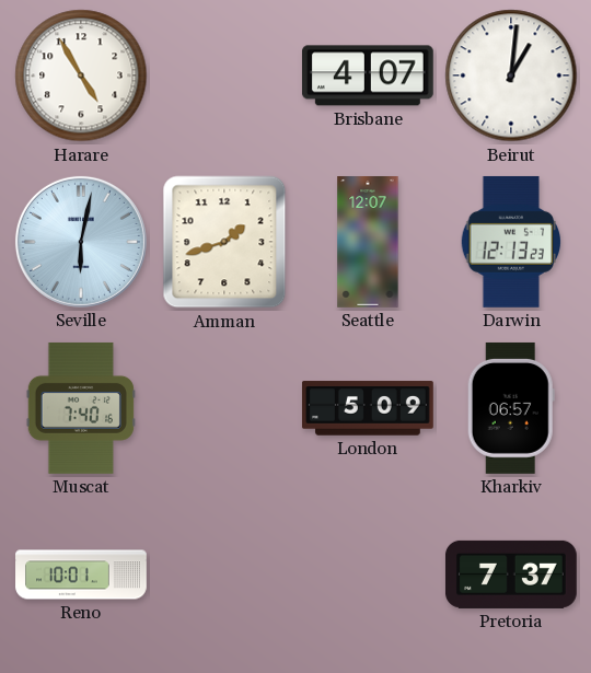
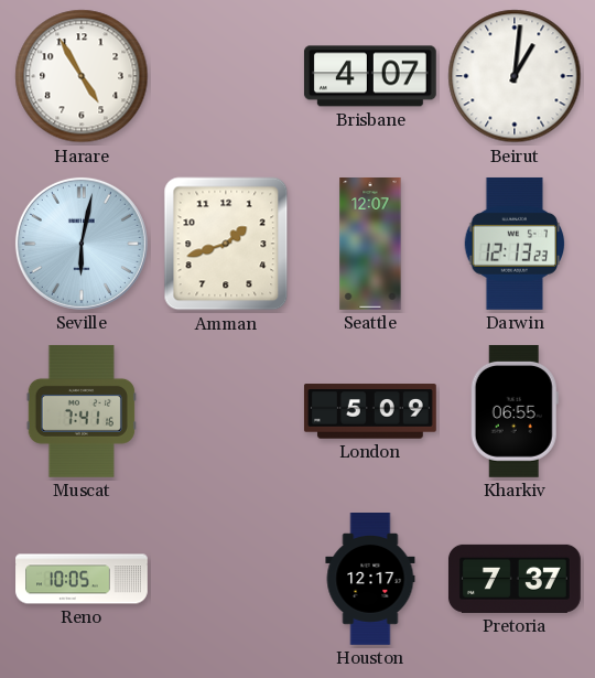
Muscat: 7:40 -> 7:41 (82, 411)
Kharkiv: 06:57 -> 06:55 (515, 411)
Reno: 10:01 -> 10:05 (82, 579)
Houston: none -> 12:17 (370, 580)
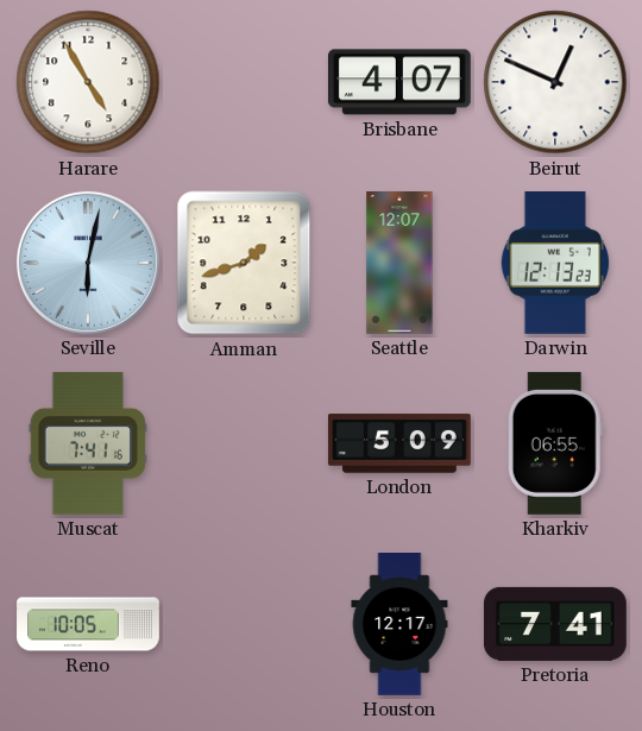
Beirut: 1:01 -> 12:49 (555, 82)
Pretoria: 7:37 -> 7:41 (555, 624)
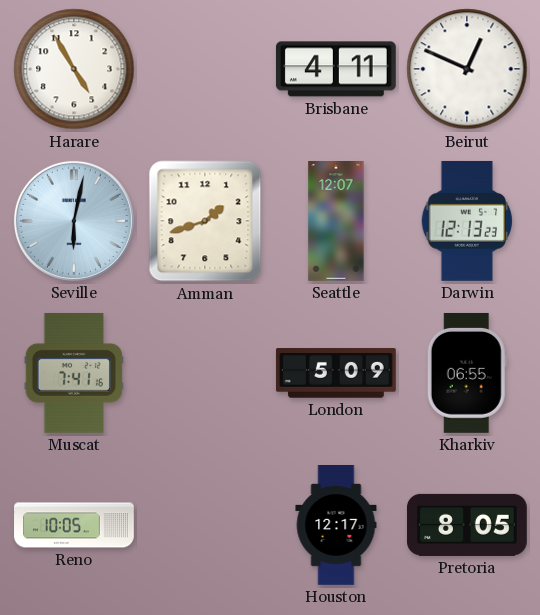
Brisbane: 4:07 -> 4:11 (336, 69)
Pretoria: 7:41 -> 8:05 (467, 525)
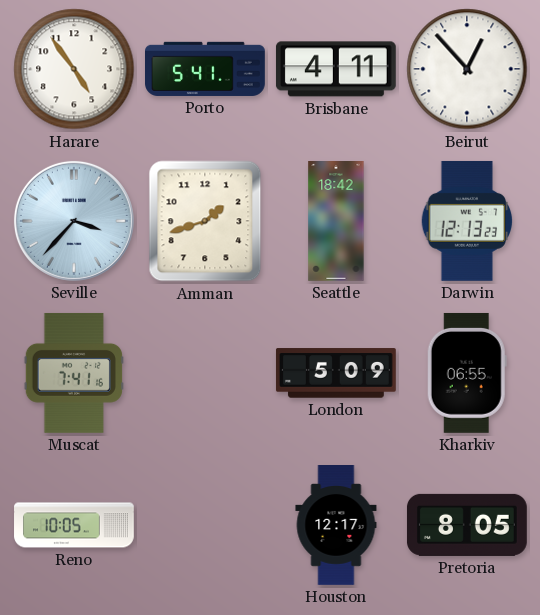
Harare: 4:55 -> 4:54 (74, 69)
Porto: none -> 5:41 (206, 69)
Beirut: 12:49 -> 12:53 (467, 69)
Seville: 6:02 -> 3:37 (74, 221)
Seattle: 12:07 -> 18:42 (336, 222)
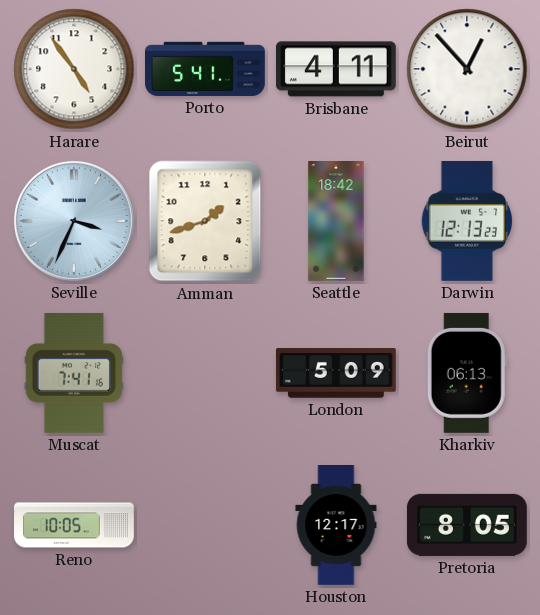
Seville: 3:37 -> 3:34 (74, 221)
Kharkiv: 06:55 -> 06:13 (467, 373)
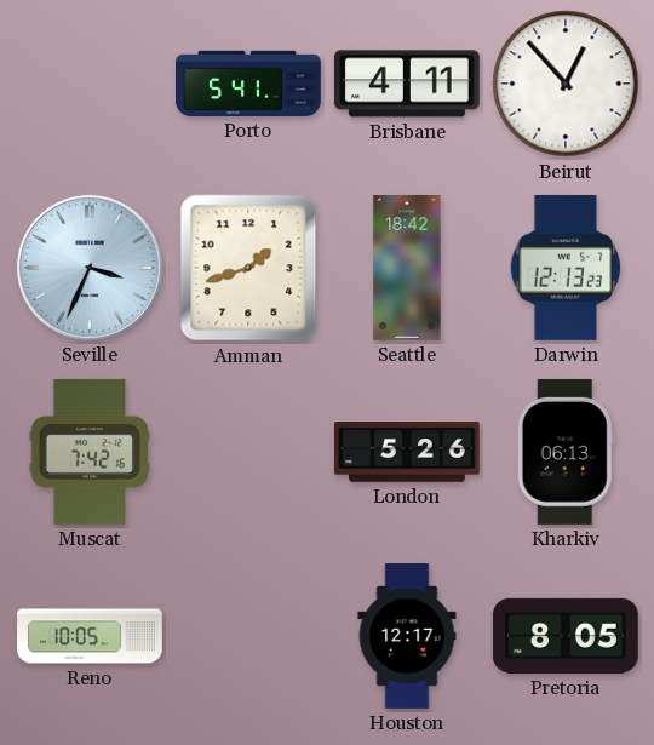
Harare: 4:54 -> none (74, 69)
Muscat: 7:41 -> 7:42 (90, 452)
London: 5:09 -> 5:26 (407, 452)
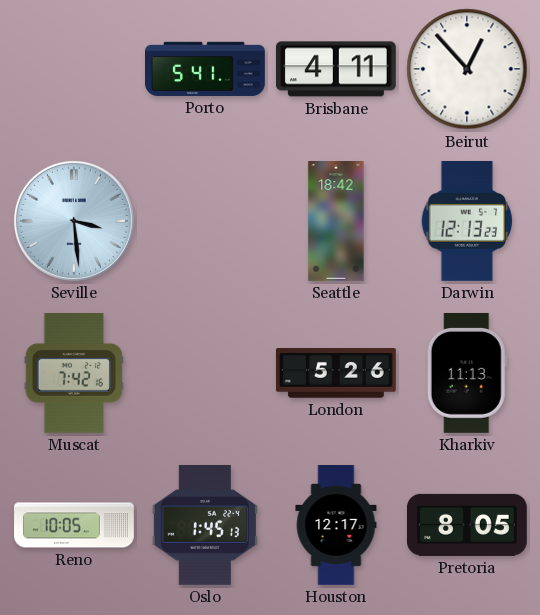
Seville: 3:34 -> 3:29 (74, 221)
Amman: 1:42 -> none (248, 268)
Kharkiv: 06:13 -> 11:13 (467, 373)
Oslo: none -> 1:45 (205, 525)
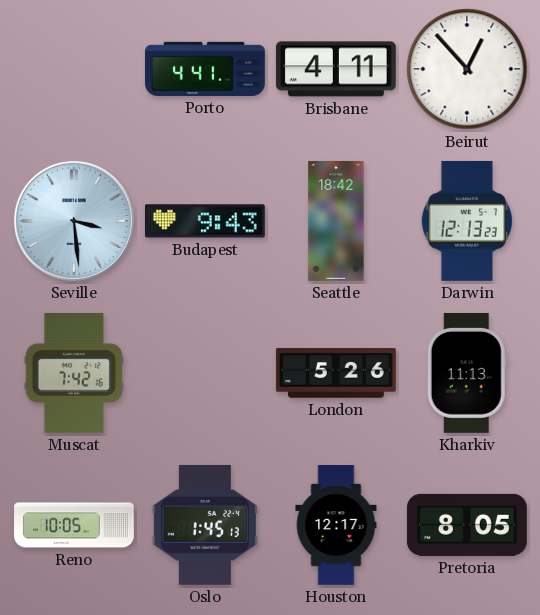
Porto: 5:41 -> 4:41 (206, 69)
Budapest: none -> 9:43 (205, 221)
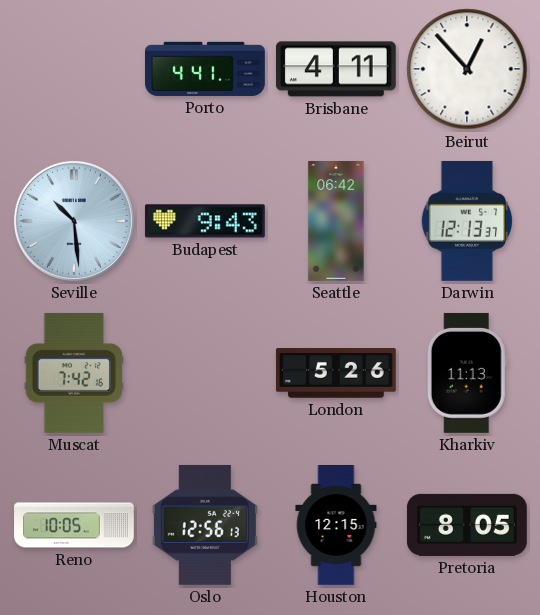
Seville: 3:29 -> 10:29 (74, 221)
Seattle: 18:42 -> 06:42 (336, 222)
Darwin: 12:13:23 -> 12:13:37 (467, 221)
Oslo: 1:45 -> 12:56 (205, 525)
Houston: 12:17 -> 12:15 (336, 526)
